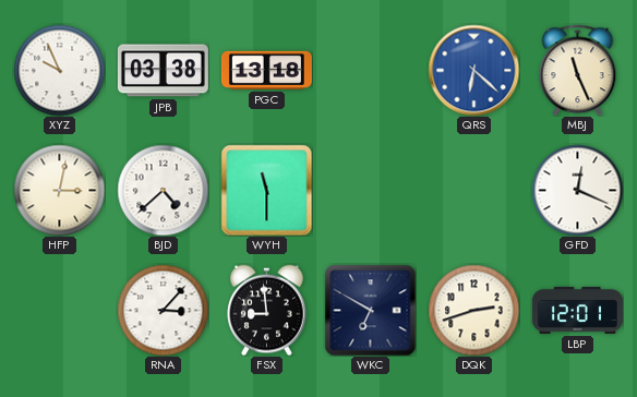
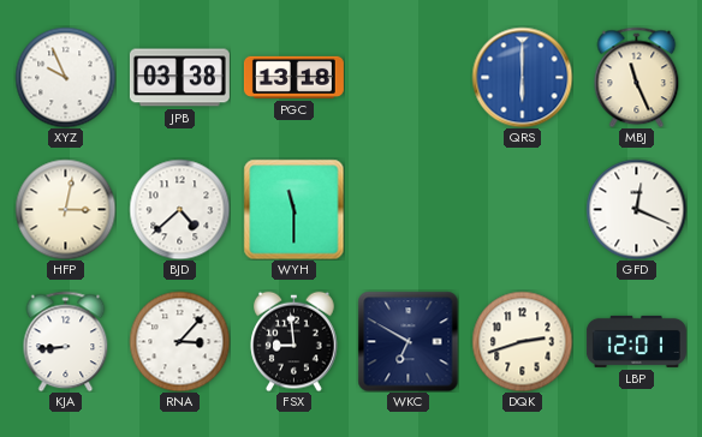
QRS: 6:22 -> 6:00 (522, 77)
KJA: none -> 8:44 (66, 341)
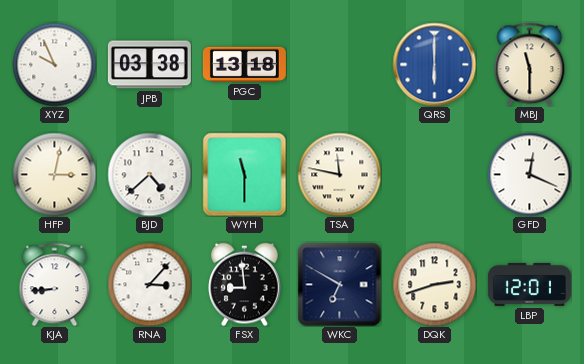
MBJ: 11:26 -> 11:30 (530, 64)
TSA: none -> 11:47 (339, 174)
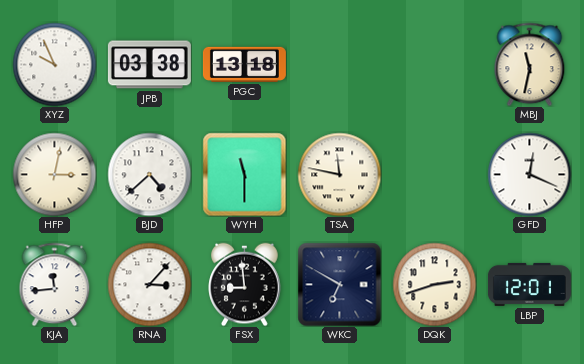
QRS: 6:00 -> none (434, 64)
MBJ: 11:30 -> 11:32 (530, 64)
KJA: 8:44 -> 11:44 (55, 284)
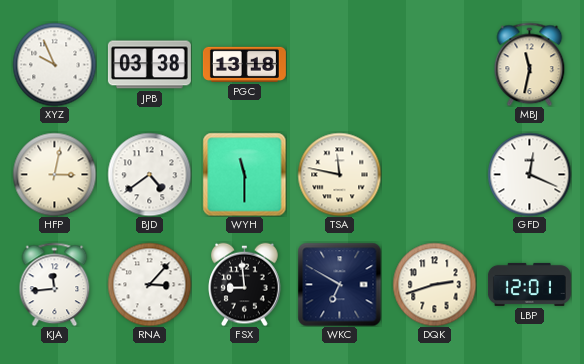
BJD: 4:38 -> 4:39 (149, 174)
